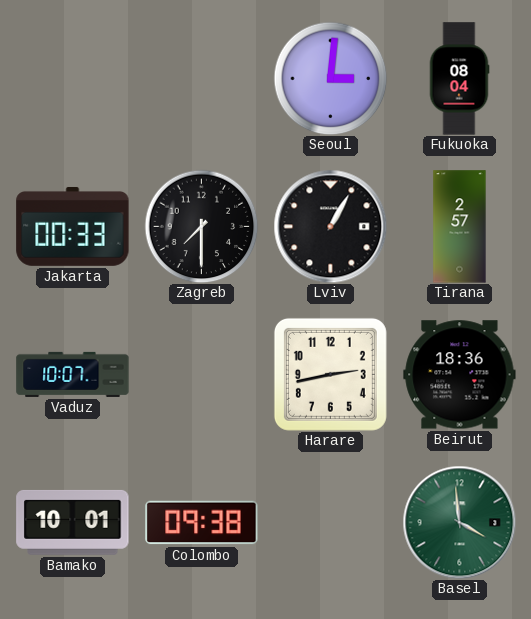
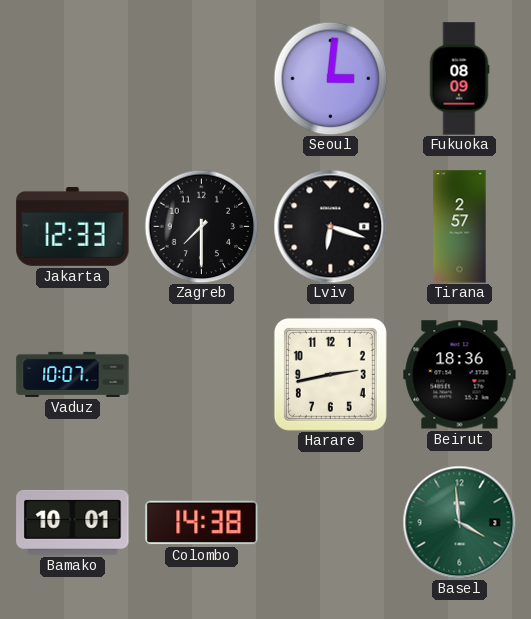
Fukuoka: 08:04 -> 08:09 (459, 79)
Jakarta: 00:33 -> 12:33 (73, 226)
Lviv: 1:05 -> 6:18 (330, 226)
Colombo: 09:38 -> 14:38 (202, 523)
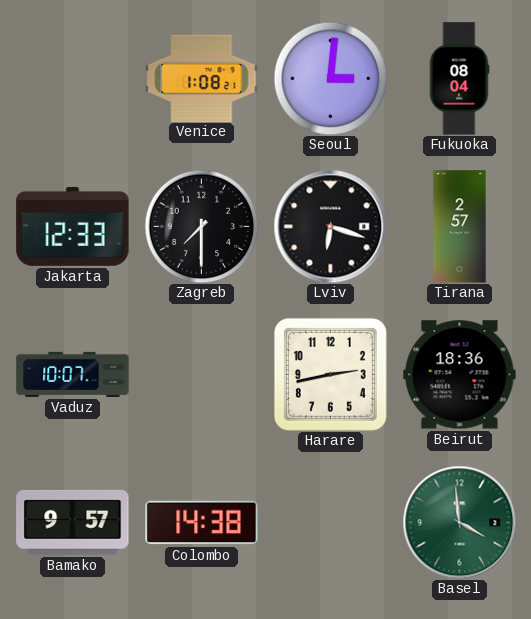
Venice: none -> 1:08 (202, 78)
Fukuoka: 08:09 -> 08:04 (459, 79)
Bamako: 10:01 -> 9:57 (73, 522)
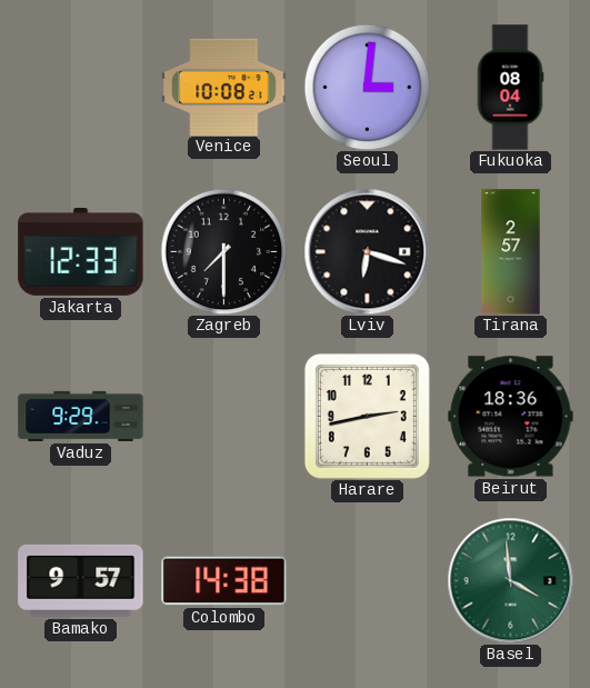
Venice: 1:08 -> 10:08 (224, 87)
Vaduz: 10:07 -> 9:29 (81, 416)
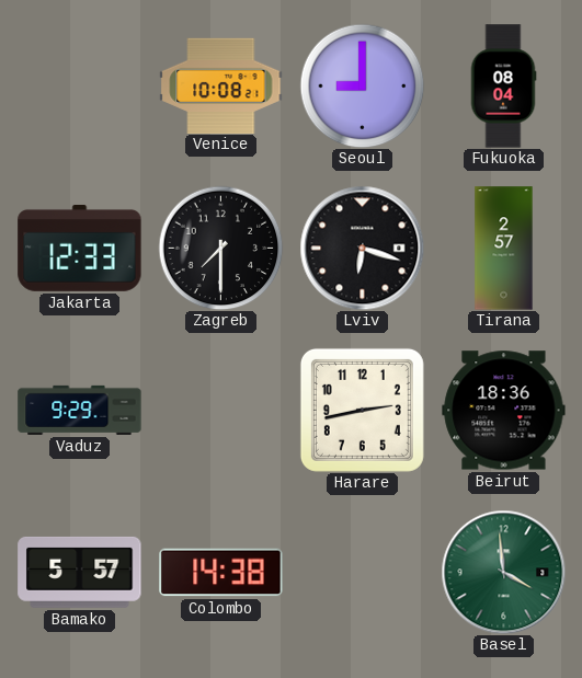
Seoul: 3:01 -> 9:00 (362, 85)
Bamako: 9:57 -> 5:57 (80, 572)
